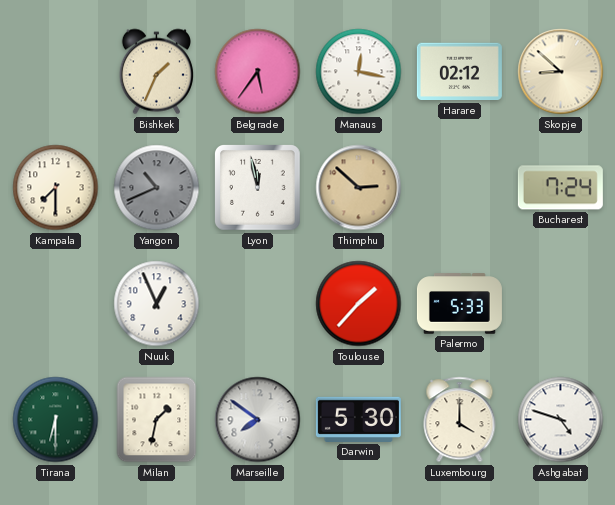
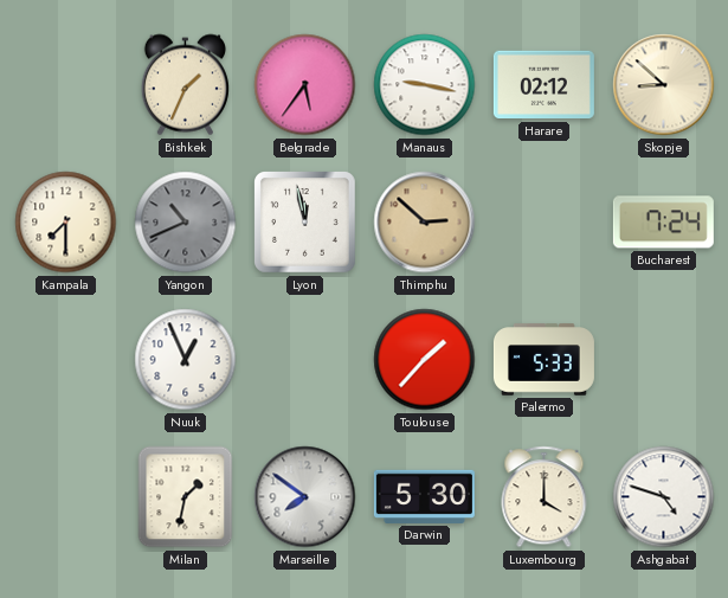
Manaus: 12:17 -> 9:17 (425, 85)
Tirana: 6:30 -> none (56, 420)
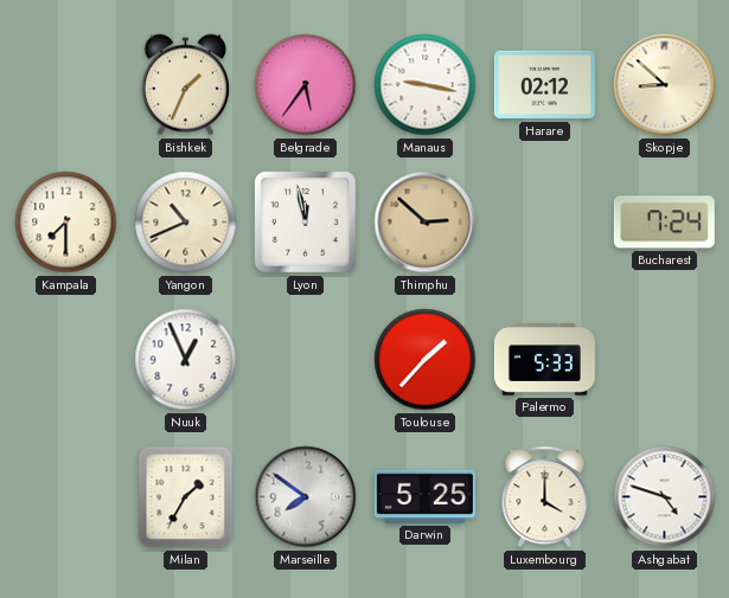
Yangon dial: grey -> cream (186, 223)
Milan: 1:32 -> 1:35 (186, 497)
Darwin: 5:30 -> 5:25 (424, 496)
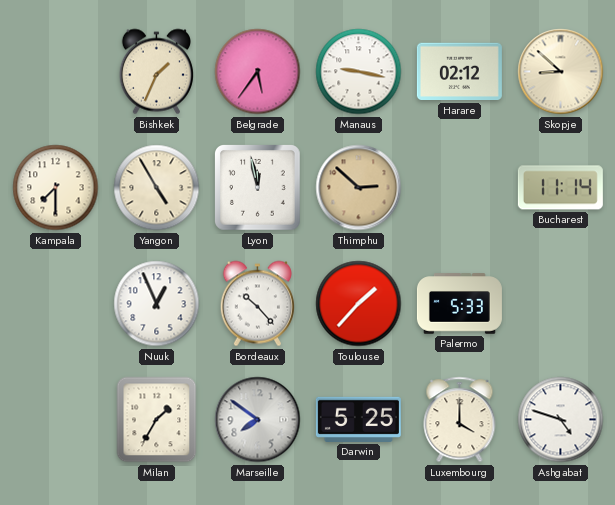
Yangon: 10:41 -> 4:55 (157, 188)
Bucharest: 7:24 -> 11:14 (560, 188)
Bordeaux: none -> 10:23 (257, 304)
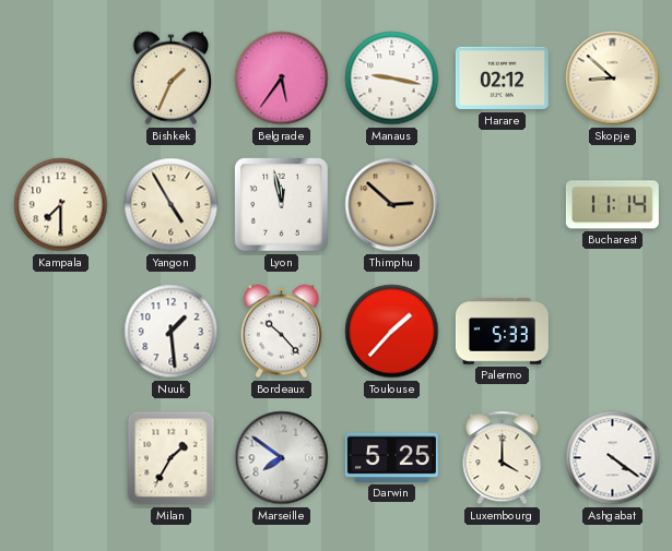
Nuuk: 12:56 -> 1:29 (172, 332)
Ashgabat: 4:48 -> 4:21 (613, 458)
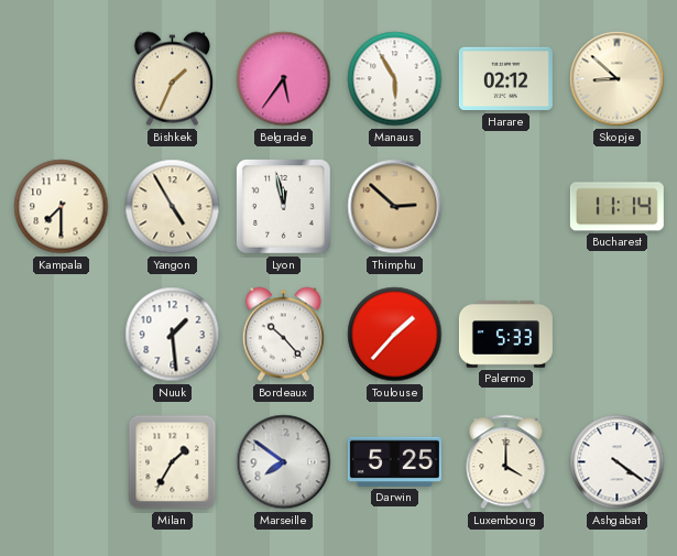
Manaus: 9:17 -> 5:55 (395, 79)
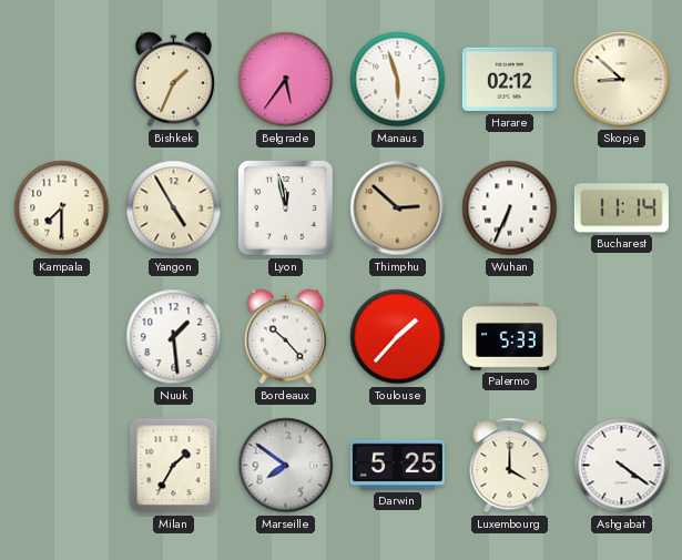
Manaus: 5:55 -> 5:57 (398, 80)
Wuhan: none -> 6:34 (510, 208)
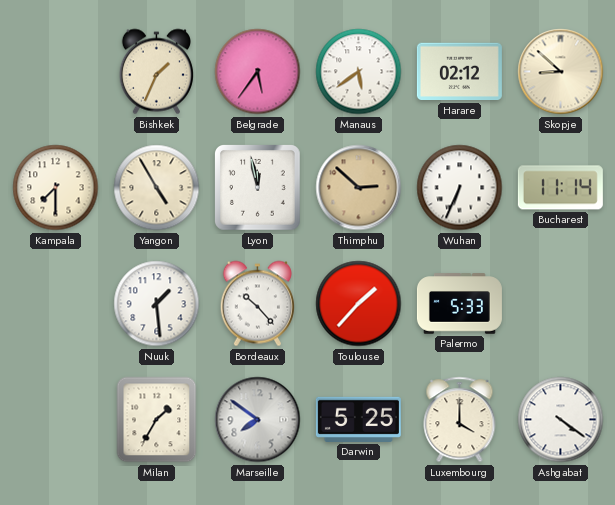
Manaus: 5:57 -> 5:39 (359, 72)
